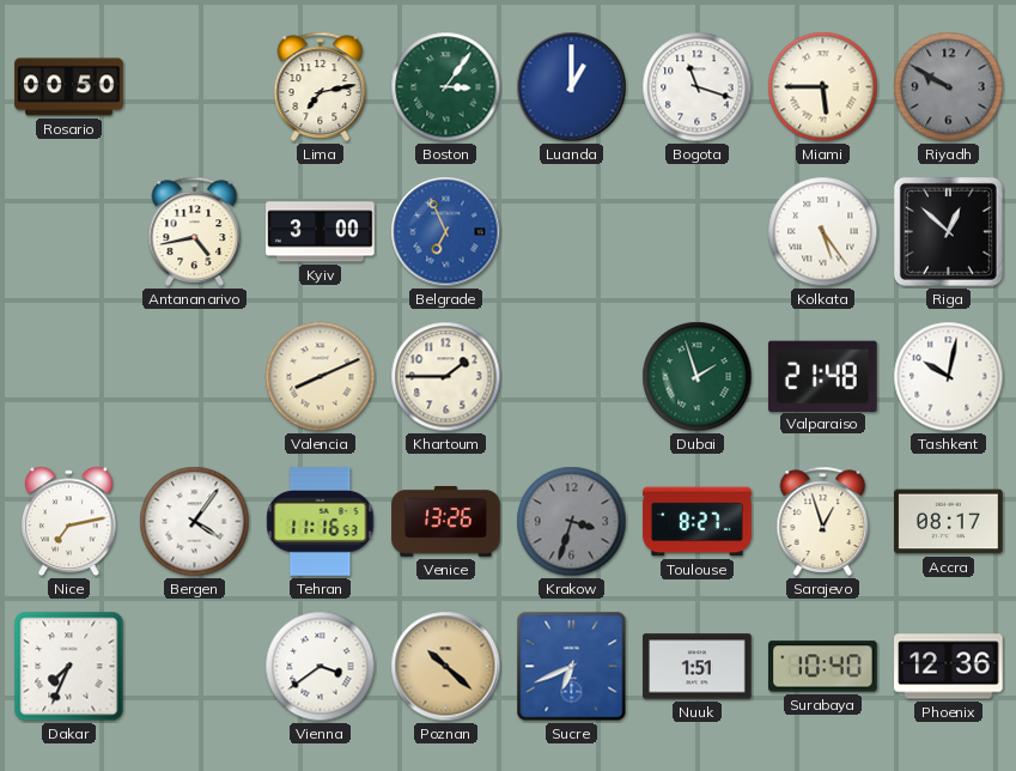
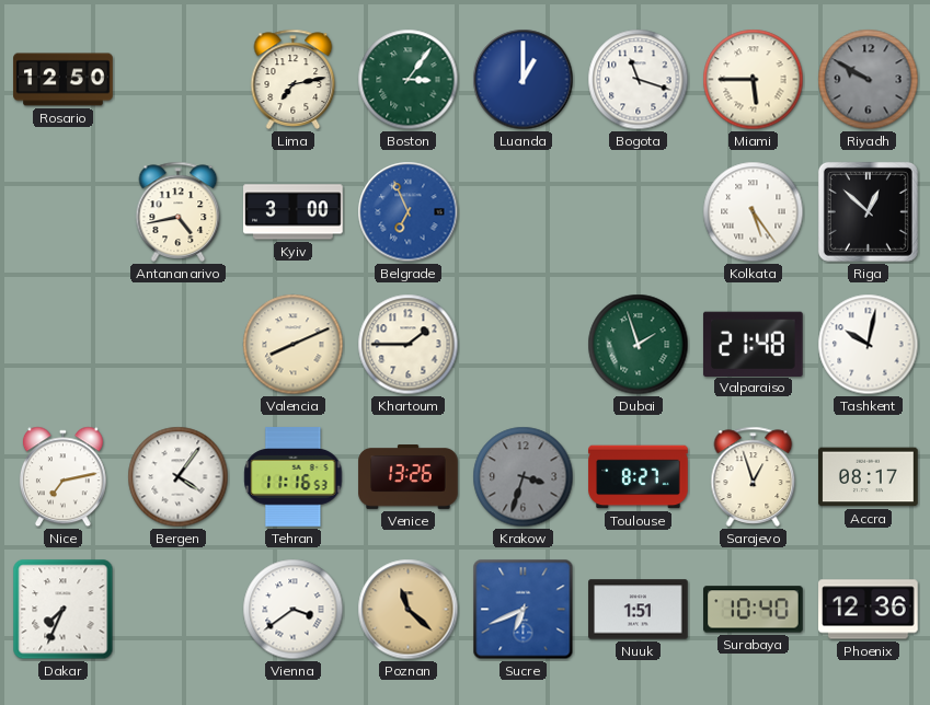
Rosario: 00:50 -> 12:50 (64, 80)
Poznan: 10:22 -> 11:22 (409, 610)
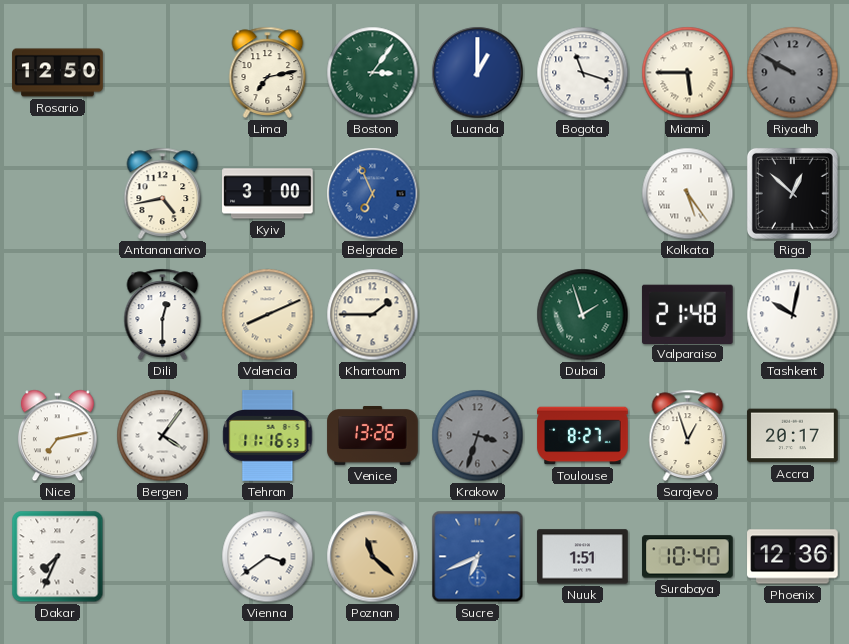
Dili: none -> 12:30 (163, 314)
Accra: 08:17 -> 20:17 (793, 436)
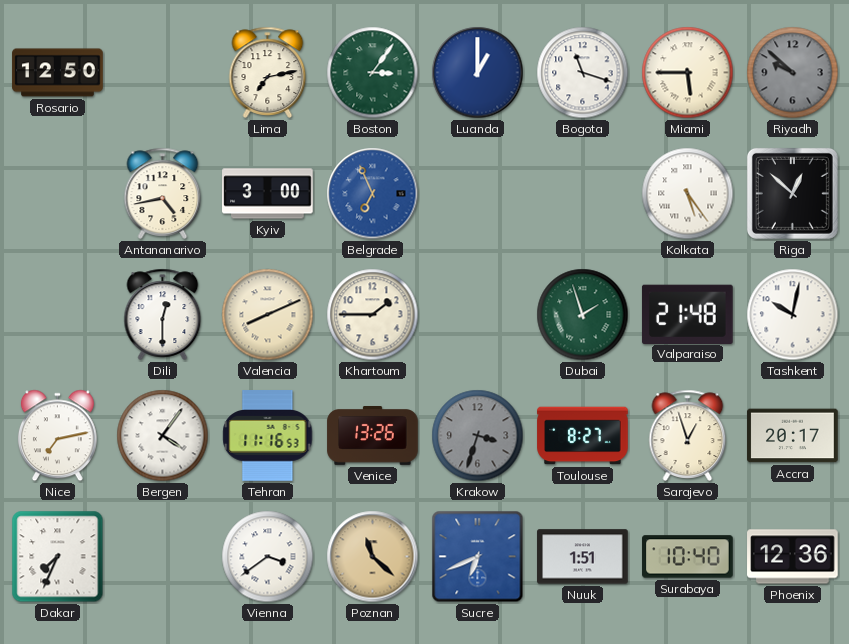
Riyadh: 9:50 -> 9:52 (793, 73)
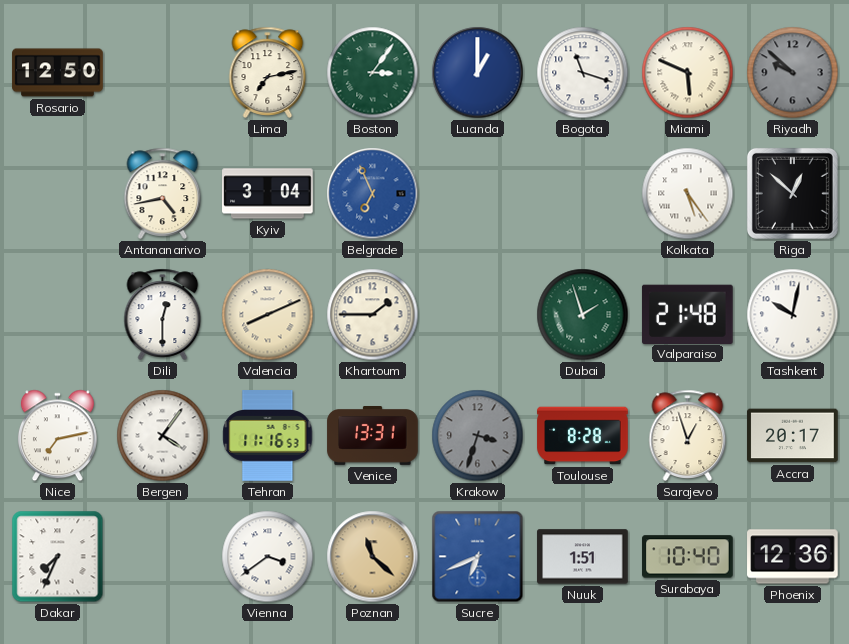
Miami: 5:45 -> 5:49 (688, 73)
Kyiv: 3:00 -> 3:04 (268, 194)
Venice: 13:26 -> 13:31 (373, 436)
Toulouse: 8:27 -> 8:28 (583, 436)
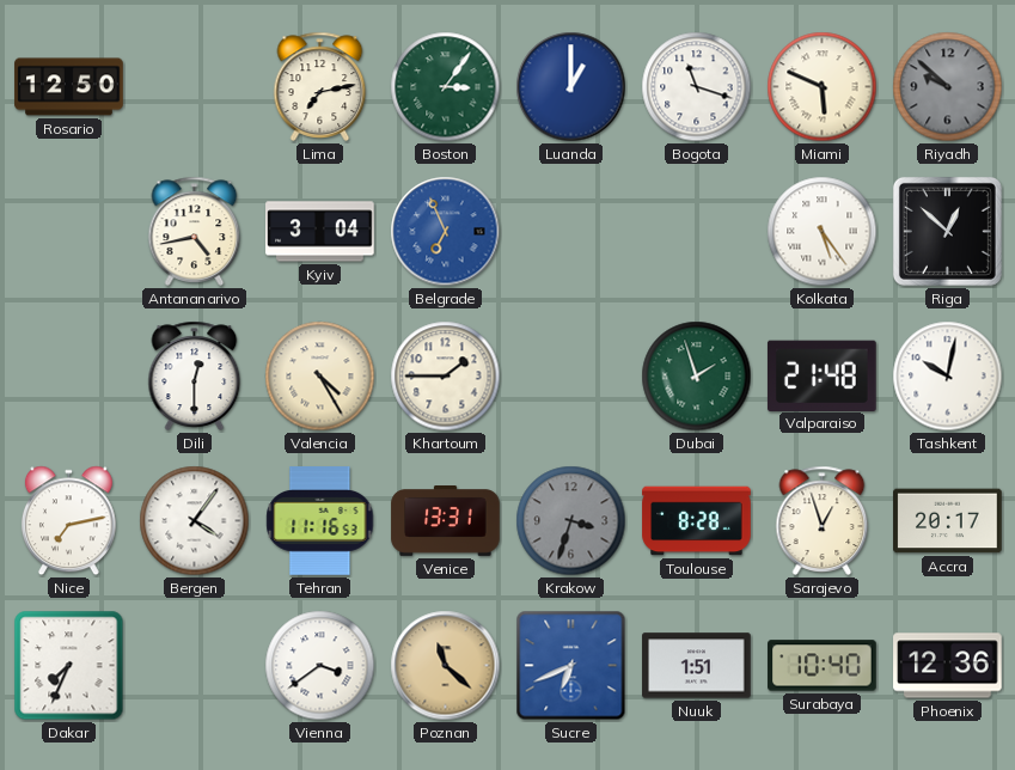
Valencia: 8:11 -> 4:25 (320, 377)
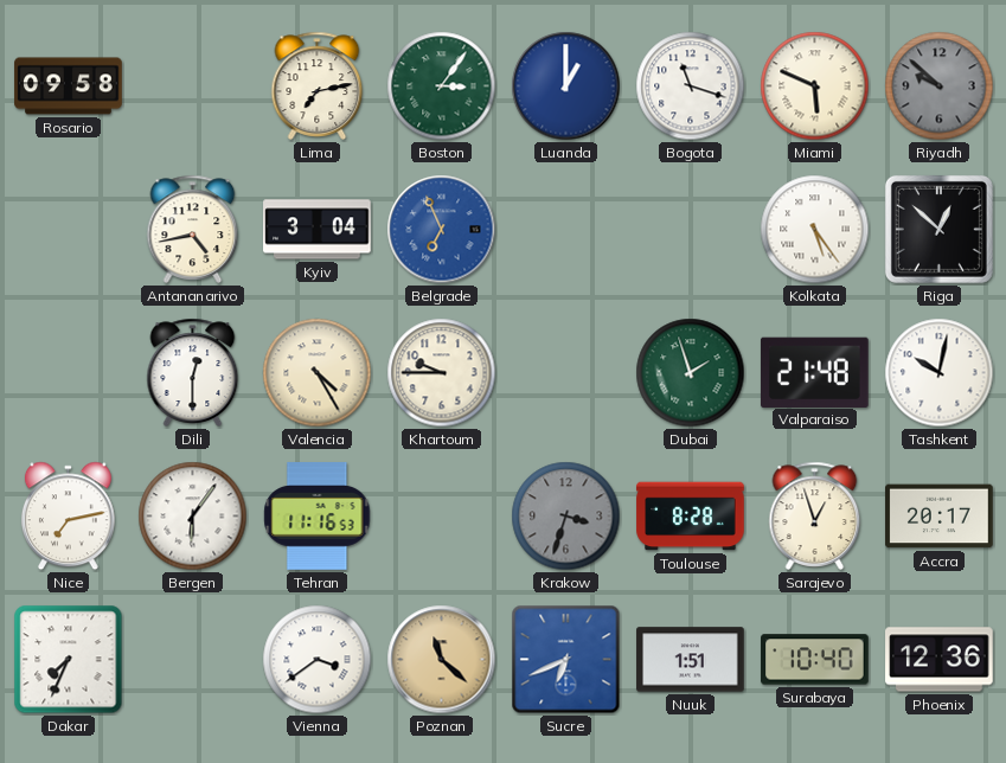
Rosario: 12:50 -> 09:58 (69, 86)
Khartoum: 1:45 -> 9:45 (442, 373)
Bergen: 4:06 -> 6:06 (193, 517)
Venice: 13:31 -> none (446, 521)
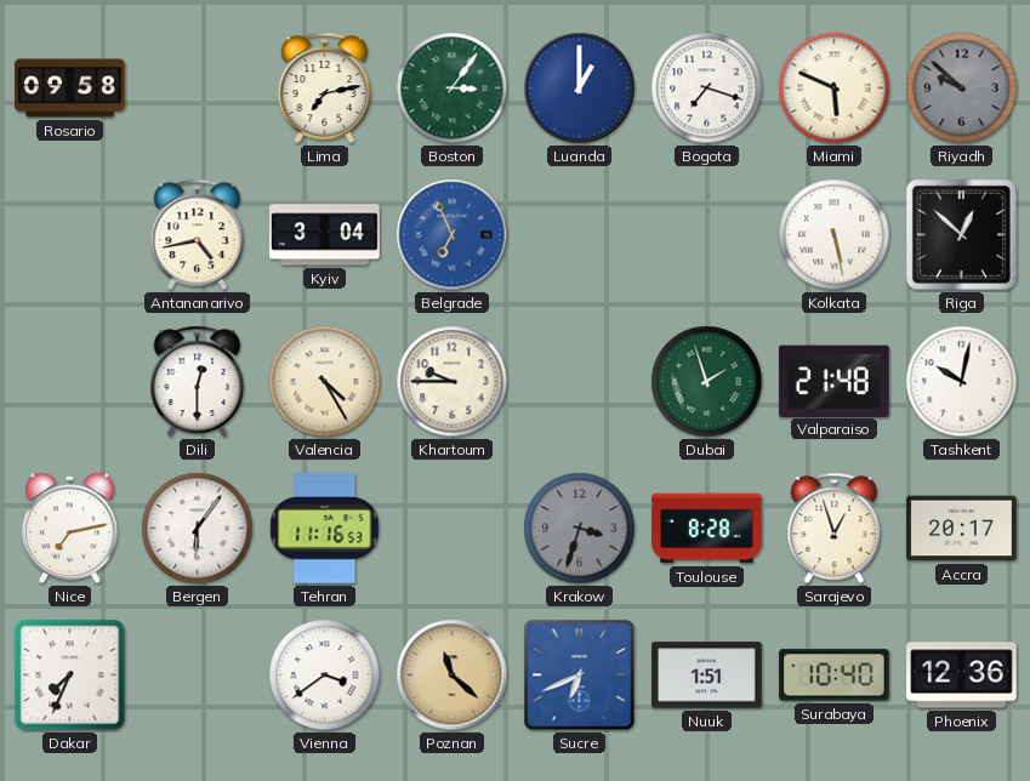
Bogota: 11:18 -> 7:18 (707, 89)
Kolkata: 5:24 -> 5:28 (835, 235)
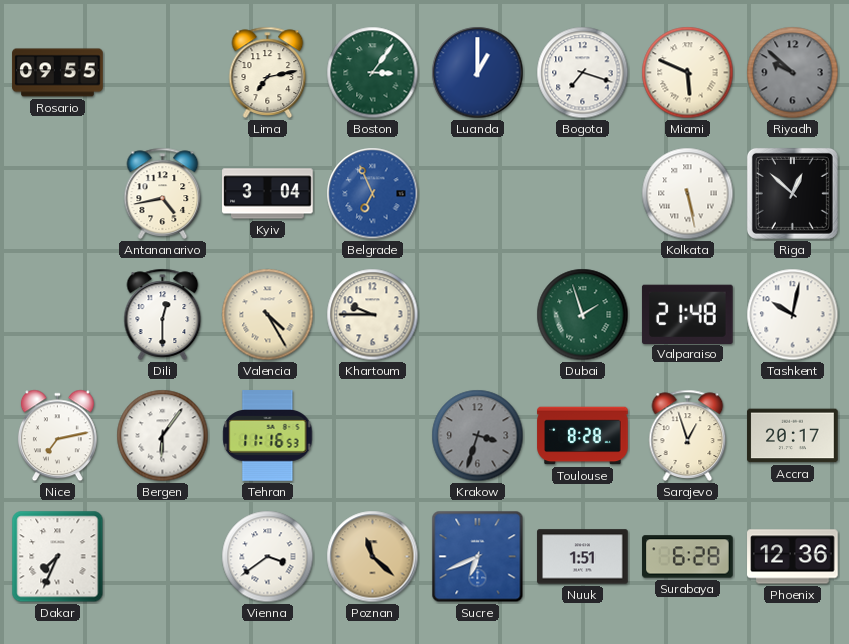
Rosario: 09:58 -> 09:55 (58, 73)
Surabaya: 10:40 -> 6:28 (688, 557)
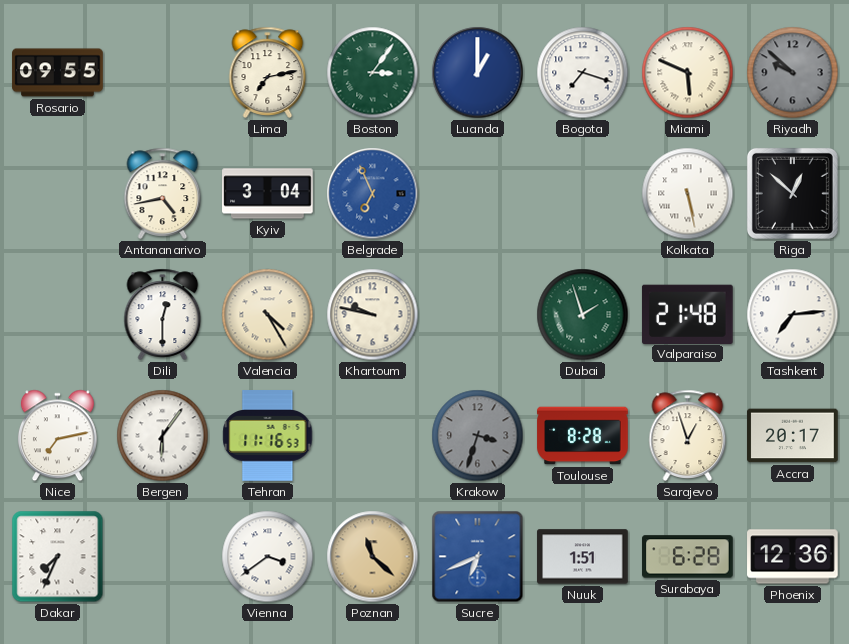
Khartoum: 9:45 -> 9:47 (373, 315)
Tashkent: 10:02 -> 7:14 (793, 315)
